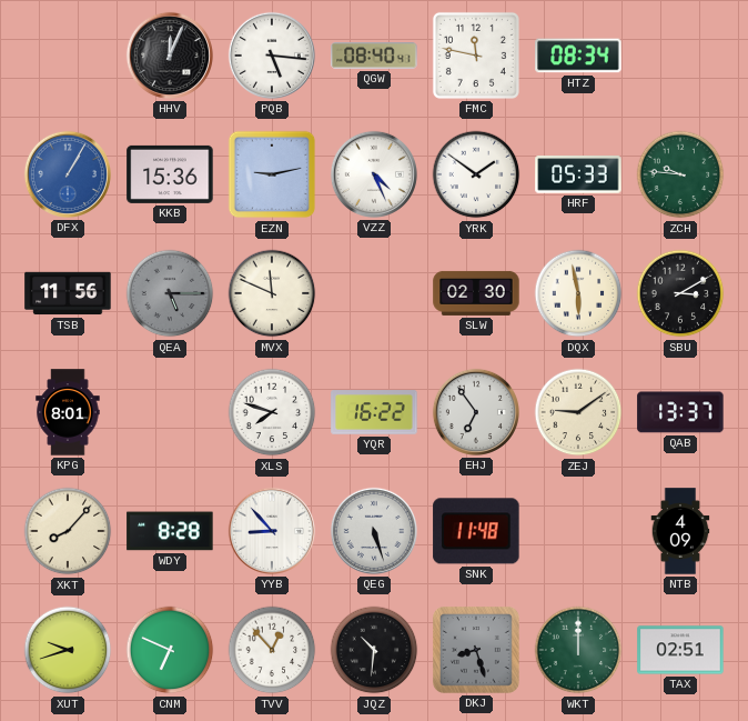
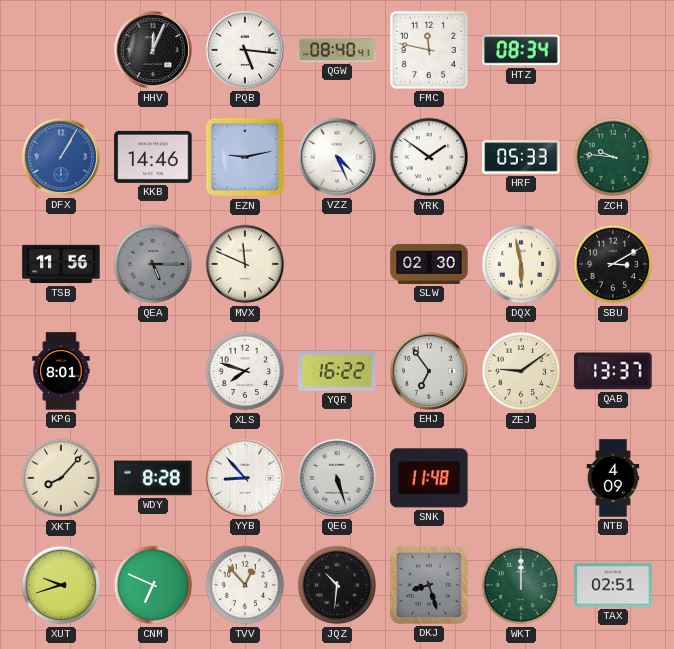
KKB: 15:36 -> 14:46 (153, 157)
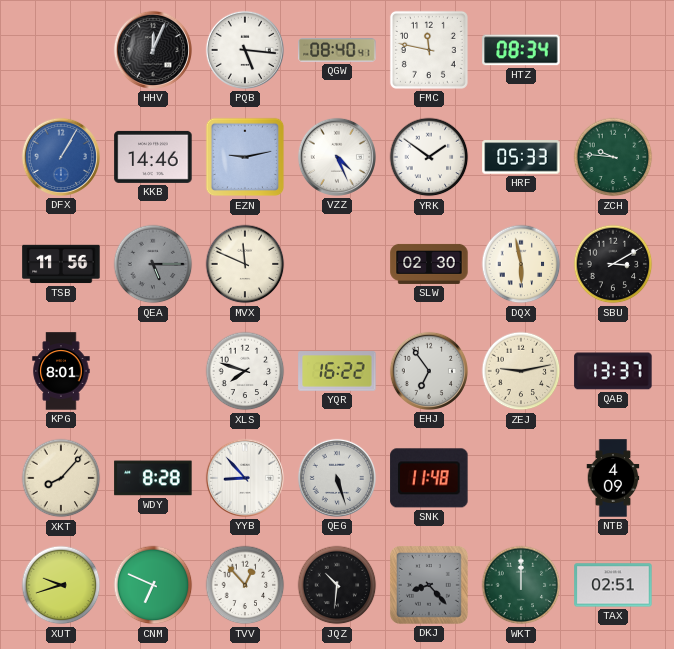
ZEJ: 9:09 -> 9:13 (521, 371)
DKJ: 8:27 -> 8:23 (429, 585)
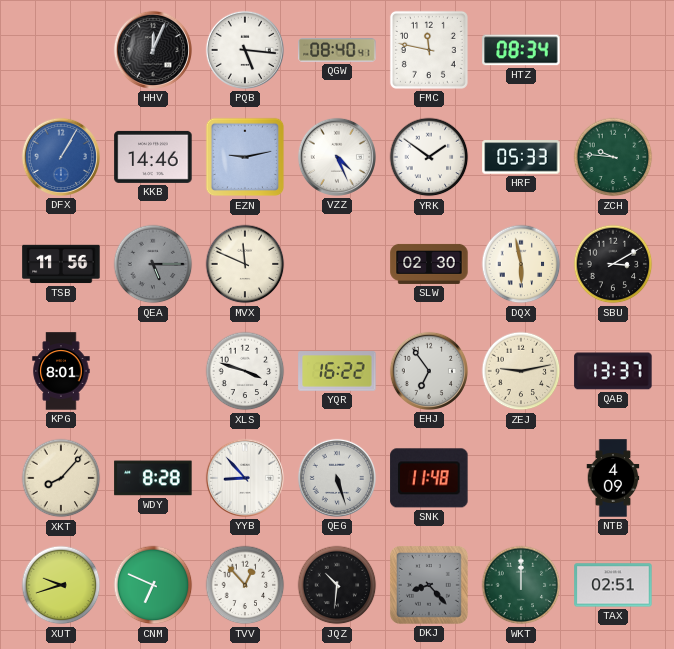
XLS: 7:48 -> 3:48 (245, 371)
